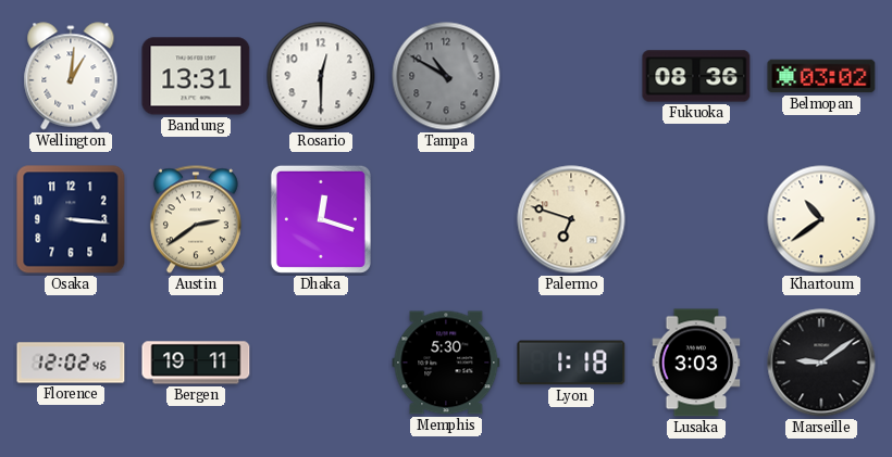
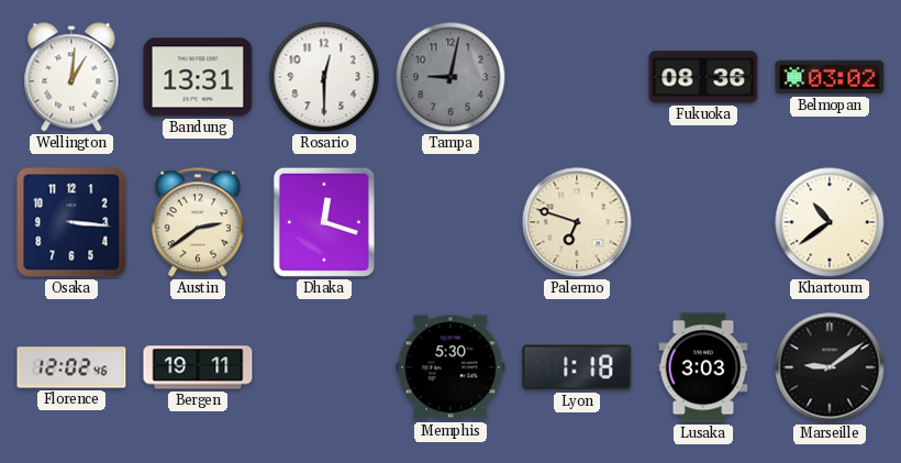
Tampa: 10:50 -> 9:02 (451, 77)
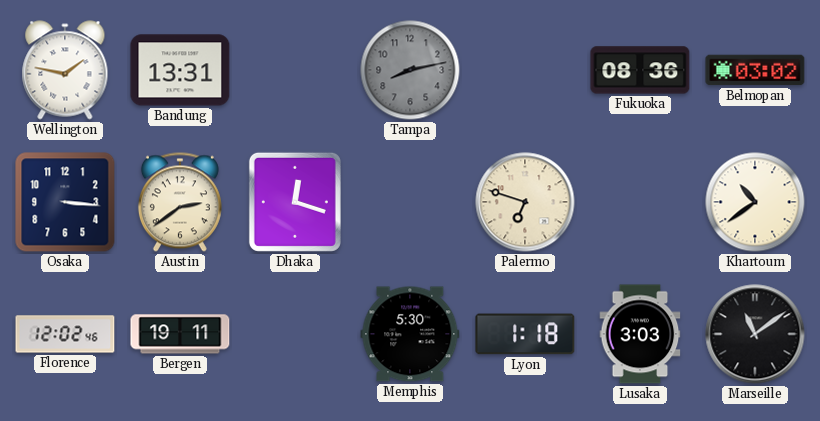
Wellington: 1:01 -> 1:47 (65, 70)
Rosario: 12:30 -> none (324, 77)
Tampa: 9:02 -> 8:13 (410, 70)
Marseille: 9:09 -> 11:09 (755, 334)
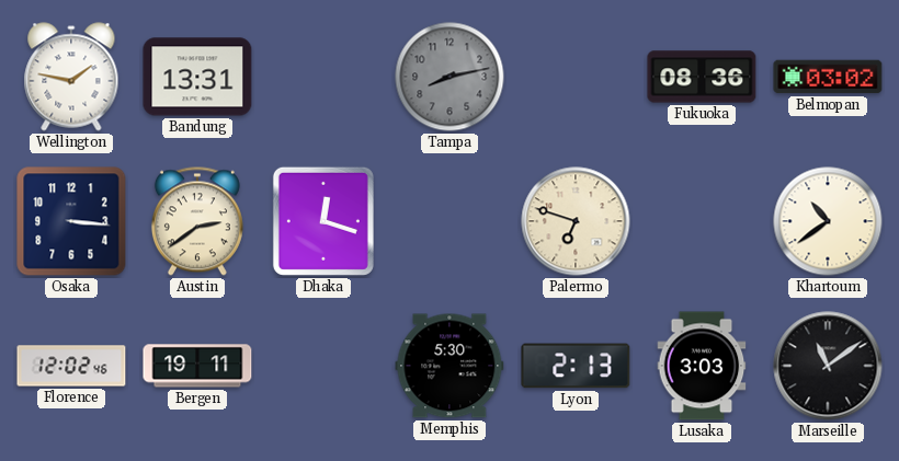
Lyon: 1:18 -> 2:13 (576, 366)
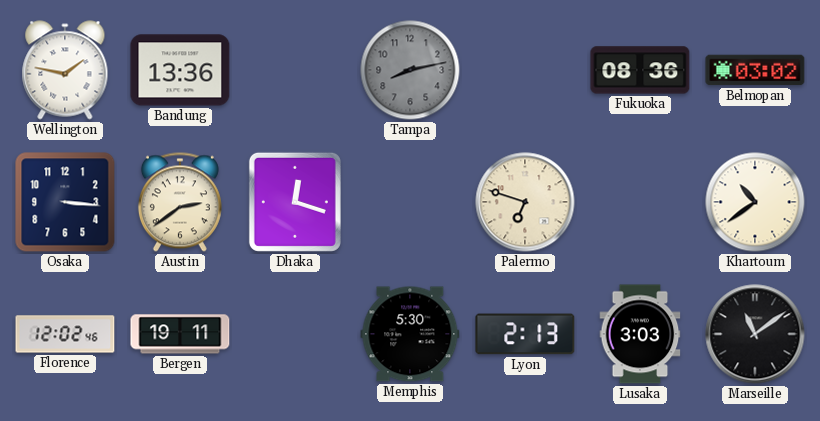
Bandung: 13:31 -> 13:36 (180, 70)
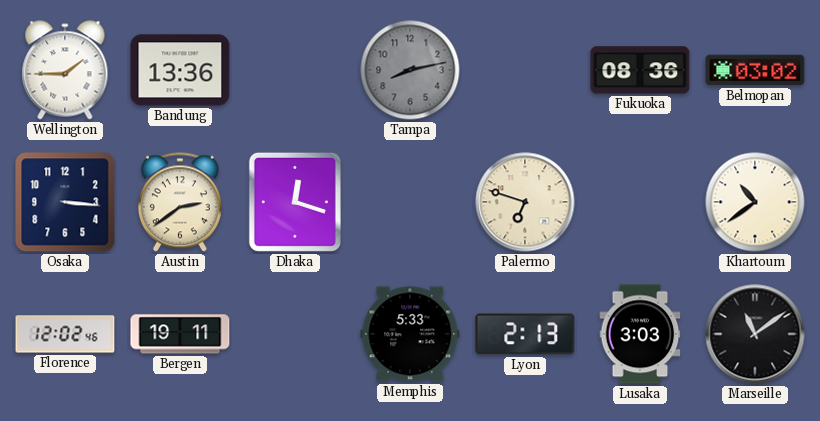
Wellington: 1:47 -> 1:45 (65, 70)
Memphis: 5:30 -> 5:33 (410, 334)
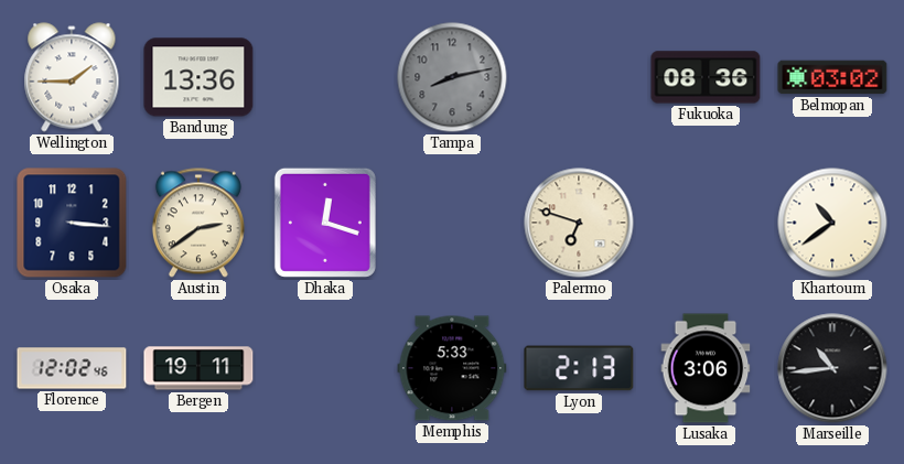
Lusaka: 3:03 -> 3:06 (706, 368)
Marseille: 11:09 -> 10:44 (832, 368)
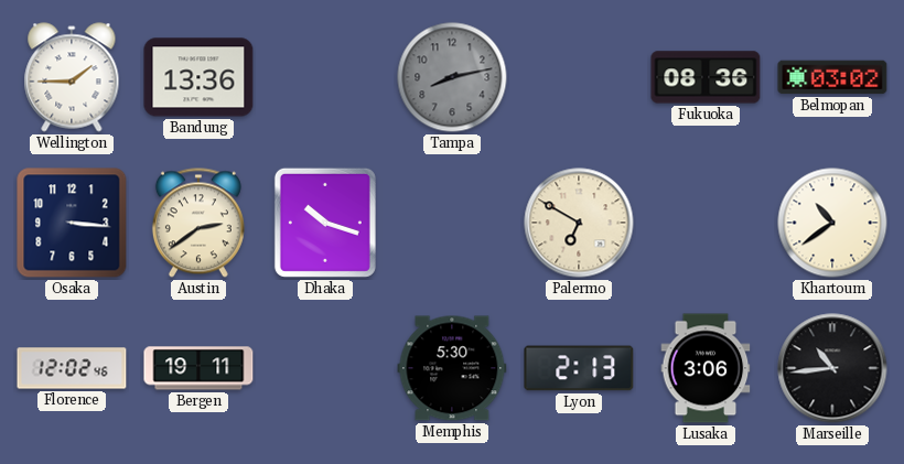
Dhaka: 12:18 -> 10:18 (325, 223)
Palermo: 6:48 -> 6:50 (579, 223)
Memphis: 5:33 -> 5:30 (452, 368)
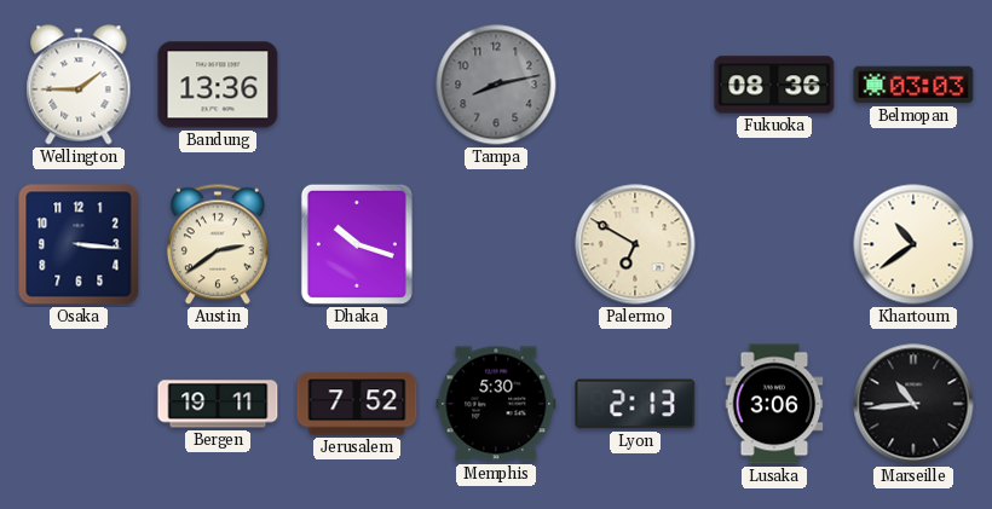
Belmopan: 03:02 -> 03:03 (913, 85)
Florence: 12:02 -> none (72, 368)
Jerusalem: none -> 7:52 (357, 404)
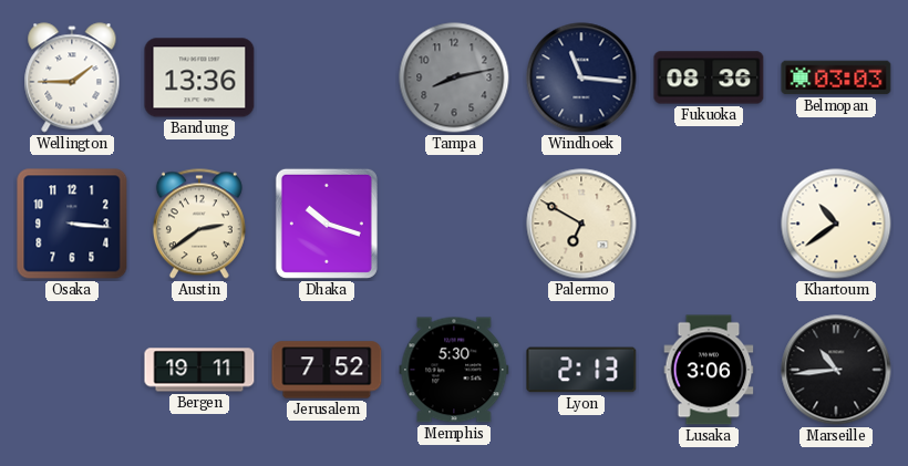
Windhoek: none -> 11:16 (581, 77)
